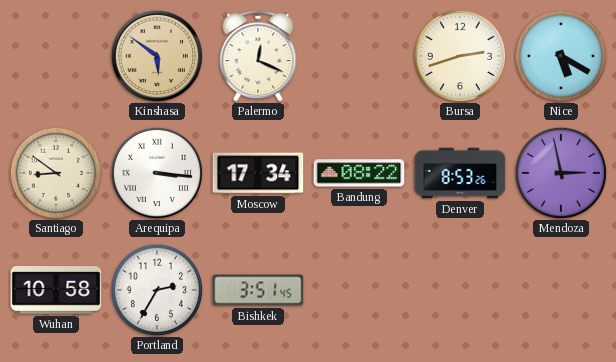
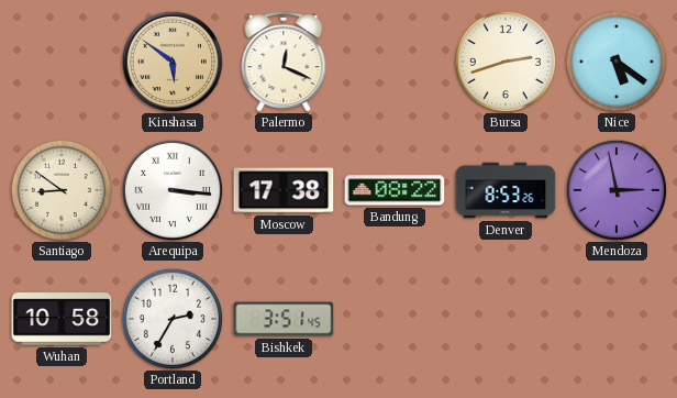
Nice: 5:20 -> 5:21 (615, 60)
Moscow: 17:34 -> 17:38 (284, 190)
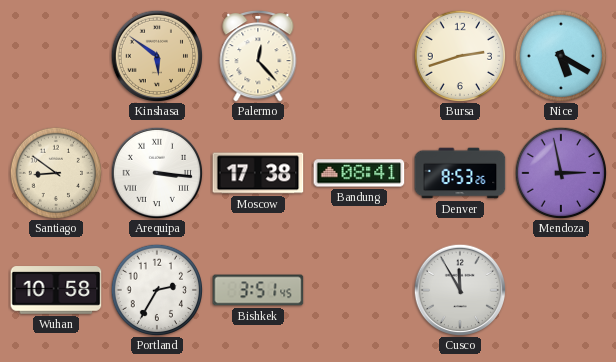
Palermo: 12:19 -> 12:23 (258, 57)
Nice: 5:21 -> 5:20 (560, 55)
Bandung: 08:22 -> 08:41 (359, 173)
Cusco: none -> 11:55 (460, 290)
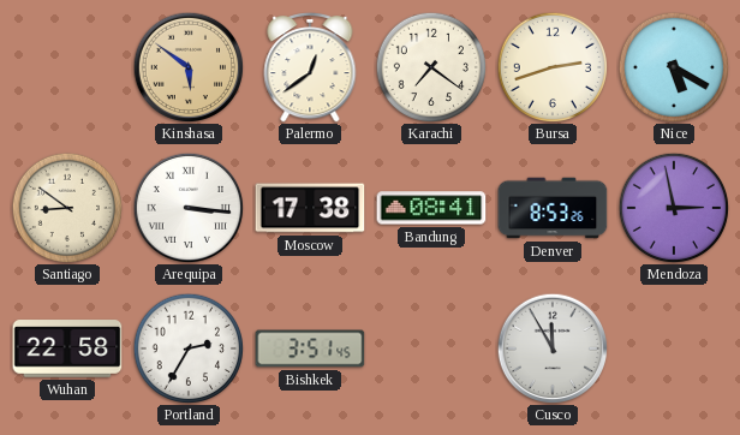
Palermo: 12:23 -> 12:39 (310, 68)
Karachi: none -> 7:21 (430, 66)
Wuhan: 10:58 -> 22:58 (67, 348)
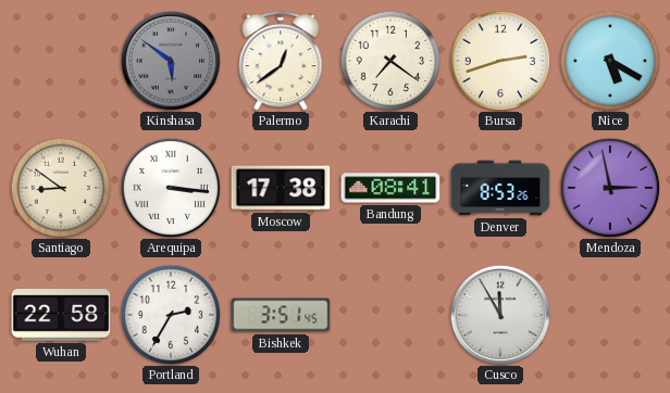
Kinshasa dial: champagne -> grey (171, 61)
